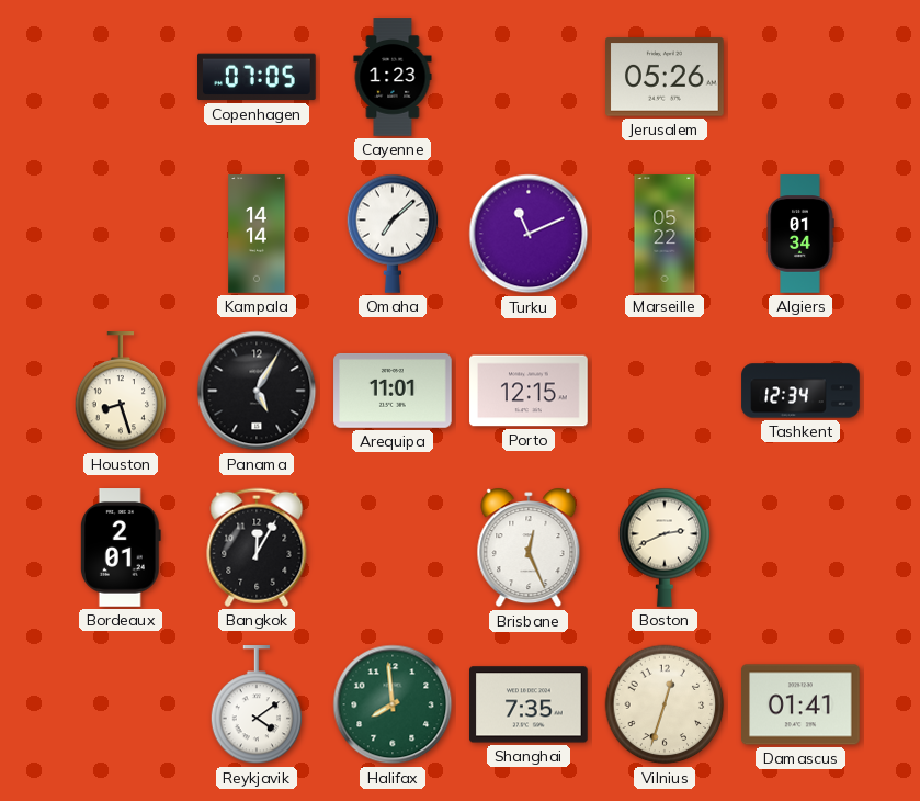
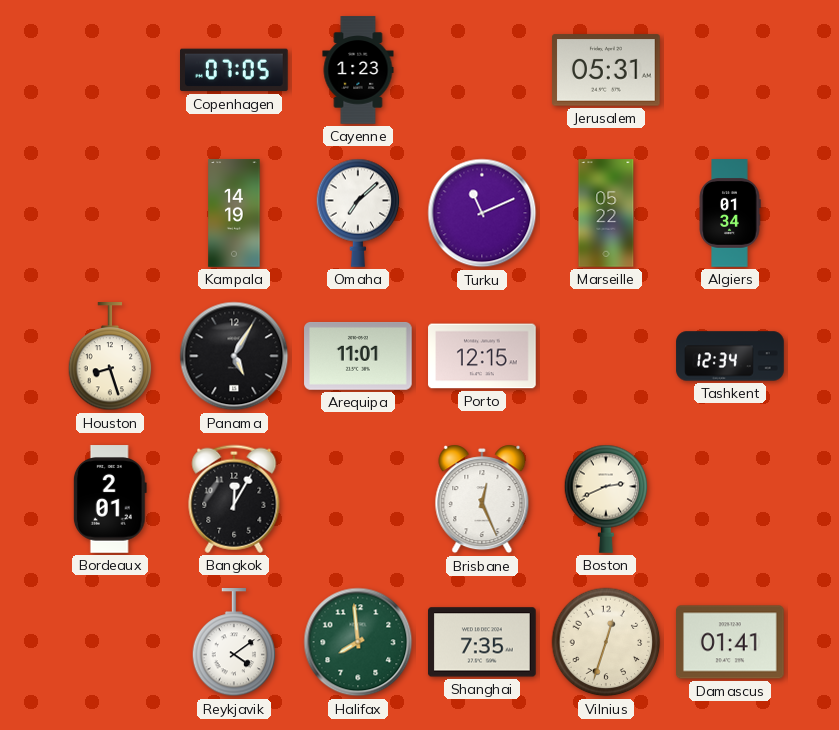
Jerusalem: 05:26 -> 05:31 (606, 70)
Kampala: 14:14 -> 14:19 (234, 213)
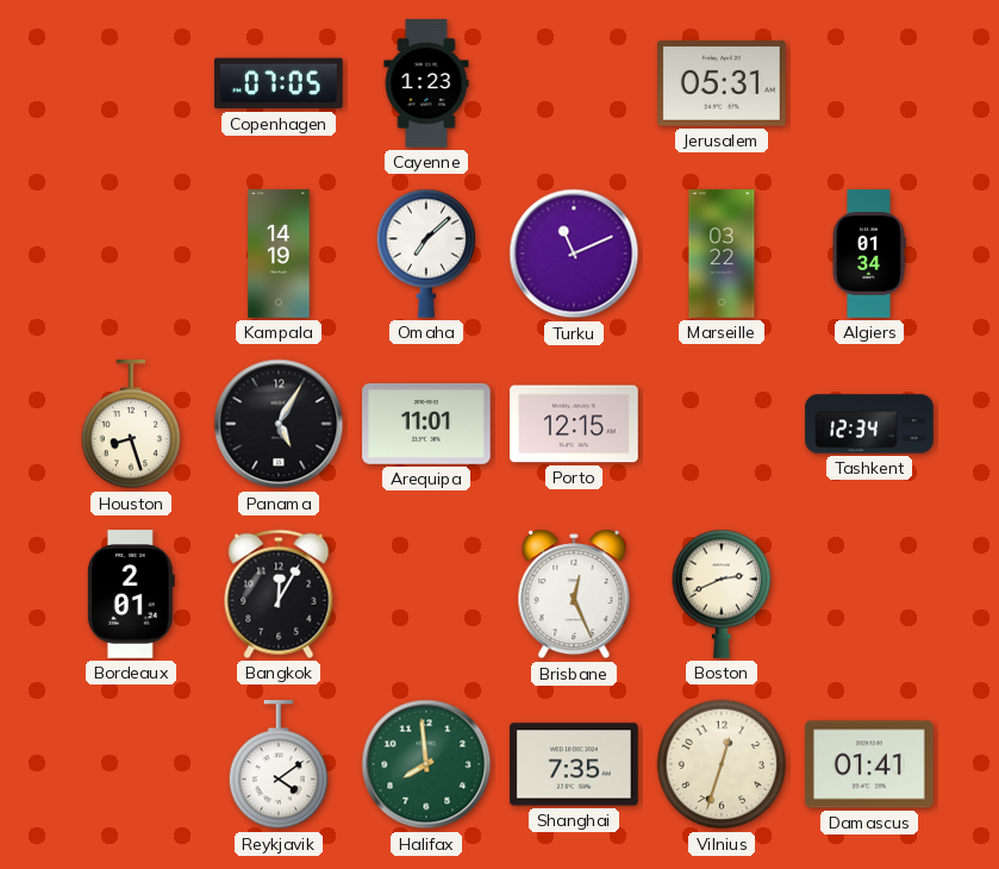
Marseille: 05:22 -> 03:22 (722, 254)
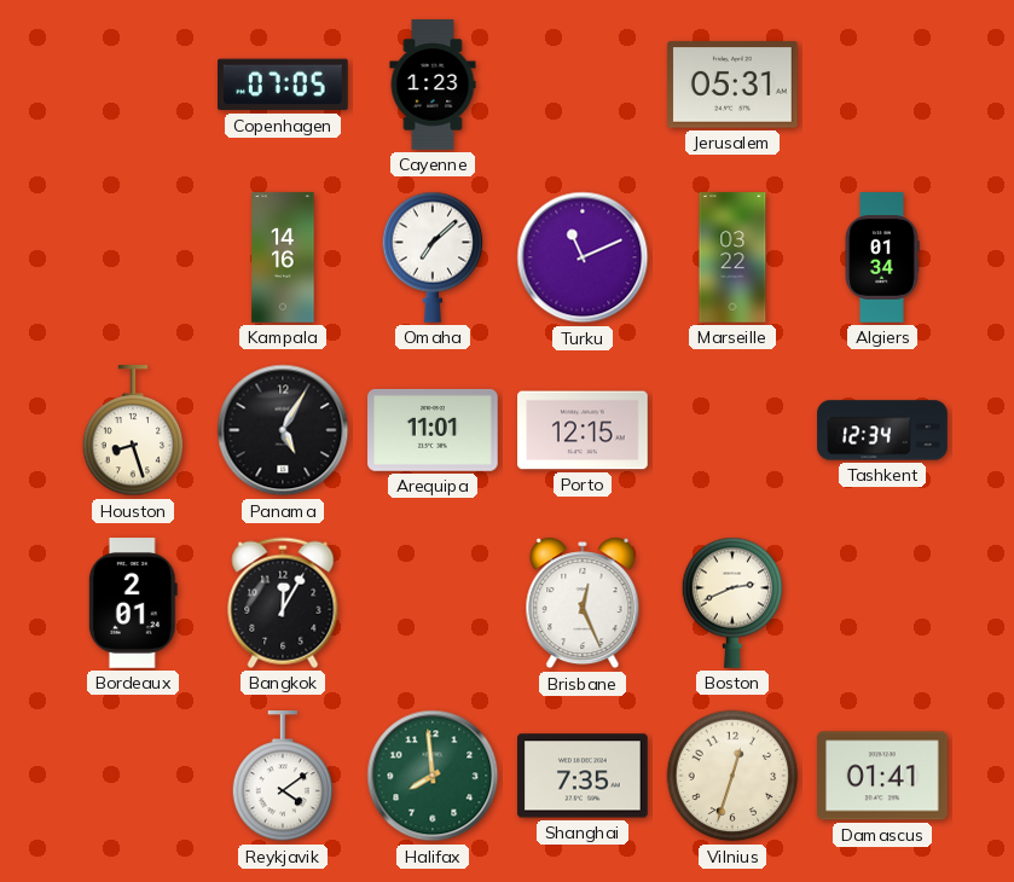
Kampala: 14:19 -> 14:16 (283, 257)
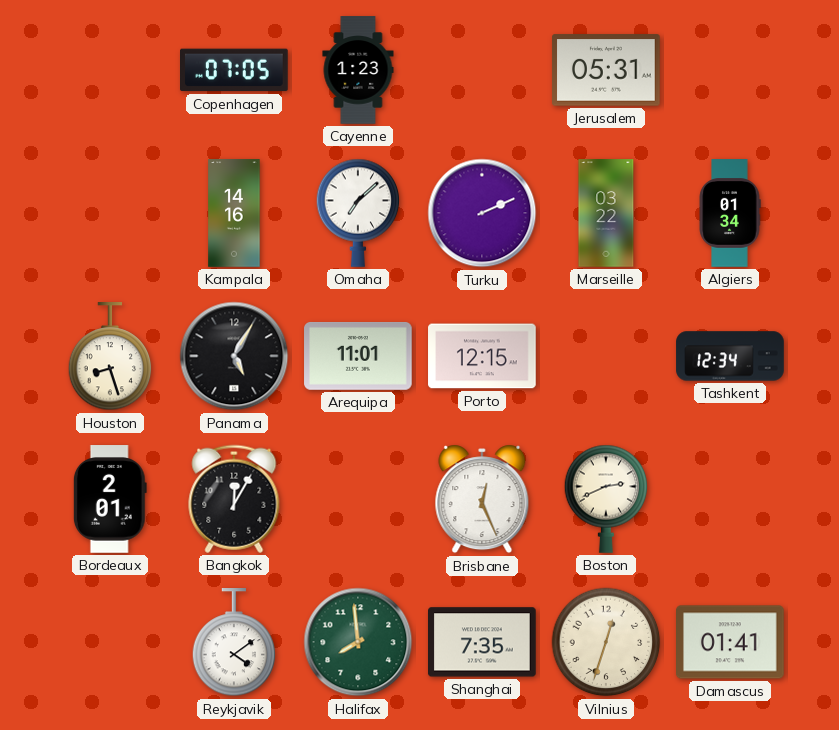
Turku: 11:11 -> 2:11 (482, 213)
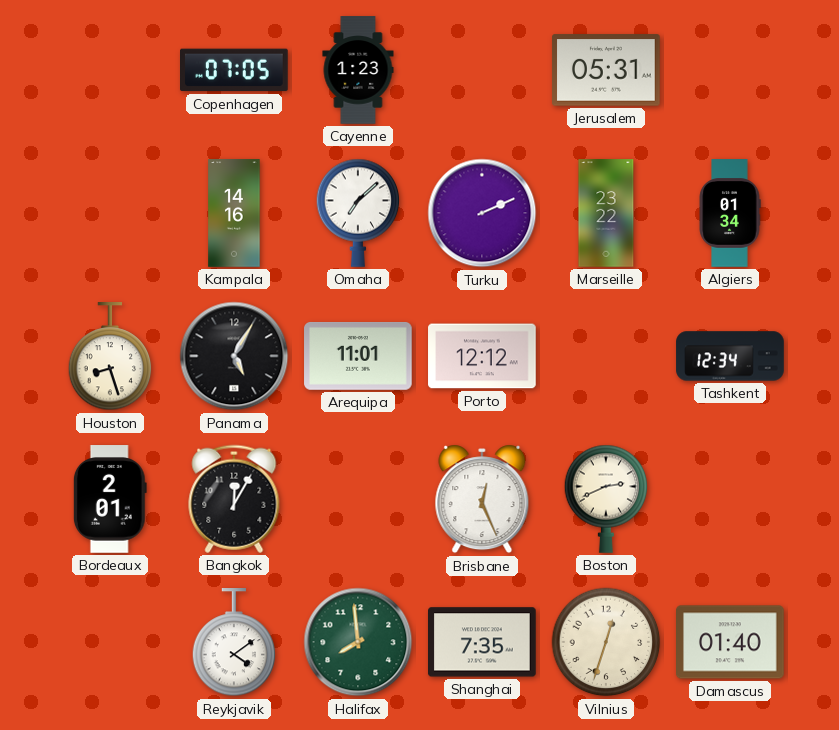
Marseille: 03:22 -> 23:22 (606, 213)
Porto: 12:15 -> 12:12 (482, 356)
Damascus: 01:41 -> 01:40 (730, 642)
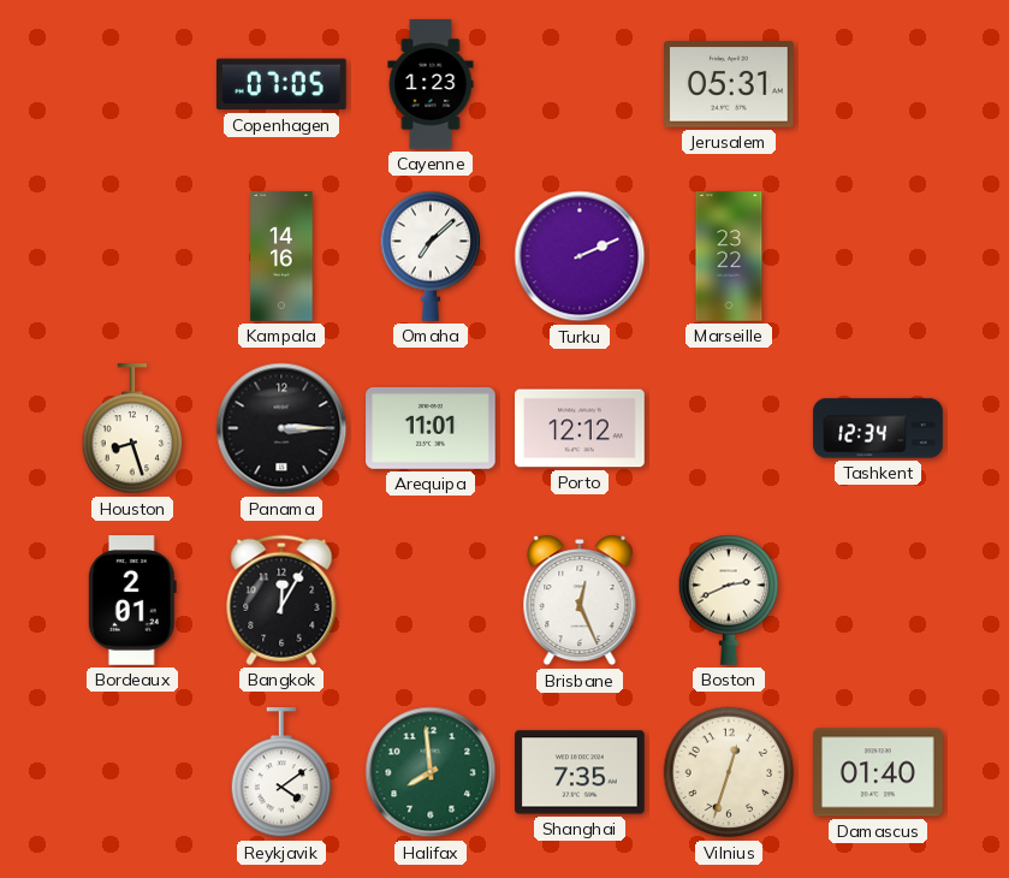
Algiers: 01:34 -> none (730, 213)
Panama: 5:05 -> 3:15 (281, 428)
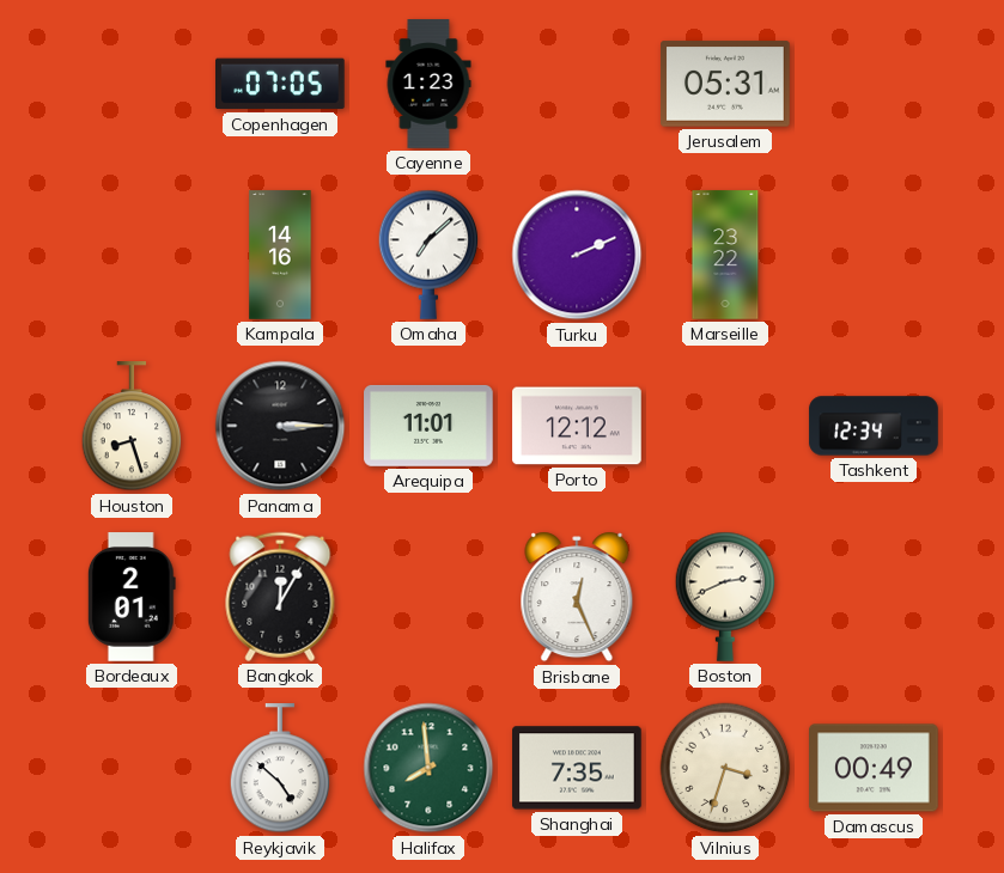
Reykjavik: 4:09 -> 4:52 (280, 769)
Vilnius: 12:33 -> 3:33 (725, 768)
Damascus: 01:40 -> 00:49 (874, 768)
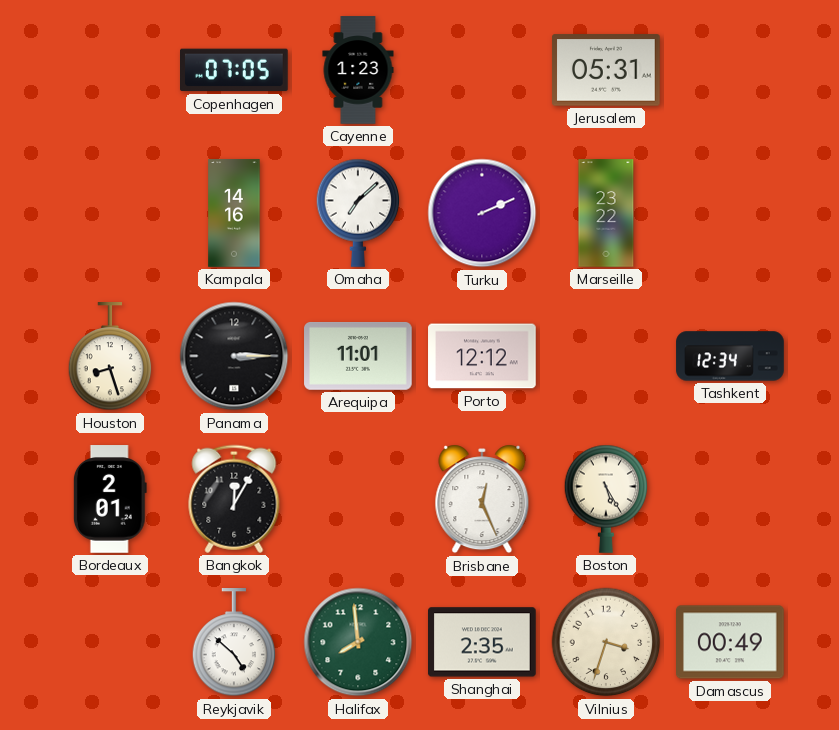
Boston: 2:41 -> 5:25 (606, 499)
Shanghai: 7:35 -> 2:35 (483, 642)
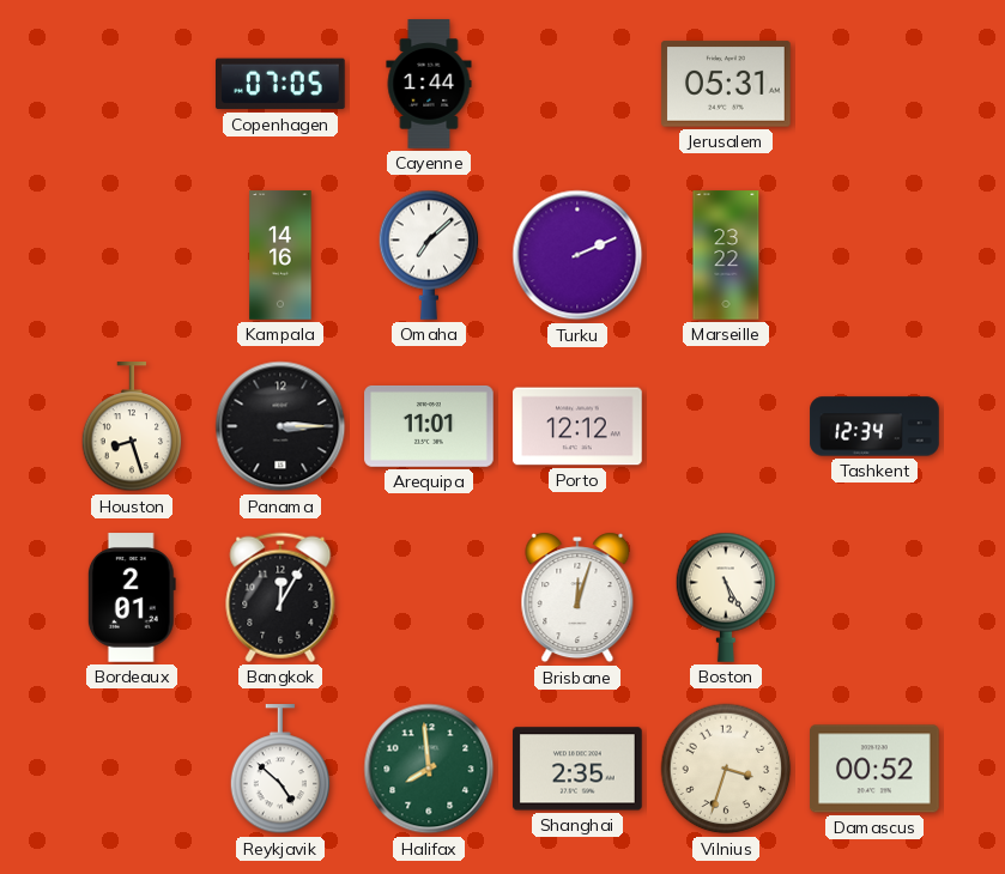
Cayenne: 1:23 -> 1:44 (429, 84)
Brisbane: 12:26 -> 12:03 (577, 597)
Damascus: 00:49 -> 00:52 (874, 769)
